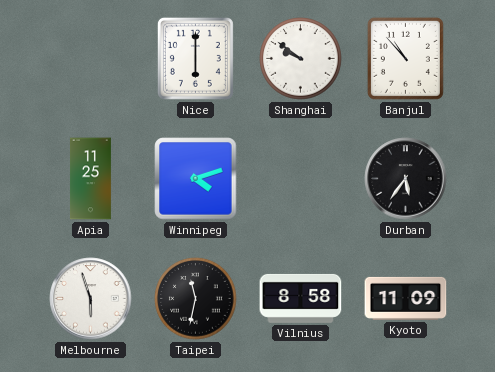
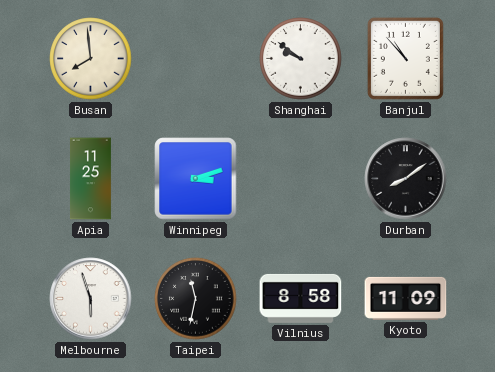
Busan: none -> 7:59 (91, 59)
Nice: 6:00 -> none (195, 58)
Winnipeg: 4:12 -> 3:12 (196, 179)
Durban: 5:36 -> 8:09 (406, 179)
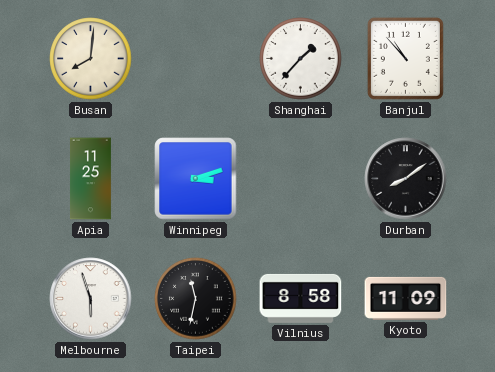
Busan: 7:59 -> 8:01 (91, 59)
Shanghai: 9:51 -> 1:37 (301, 59)
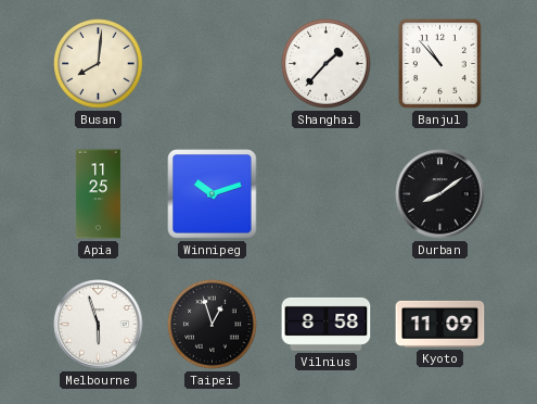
Winnipeg: 3:12 -> 10:12 (213, 194)
Taipei: 11:32 -> 12:57 (213, 325)
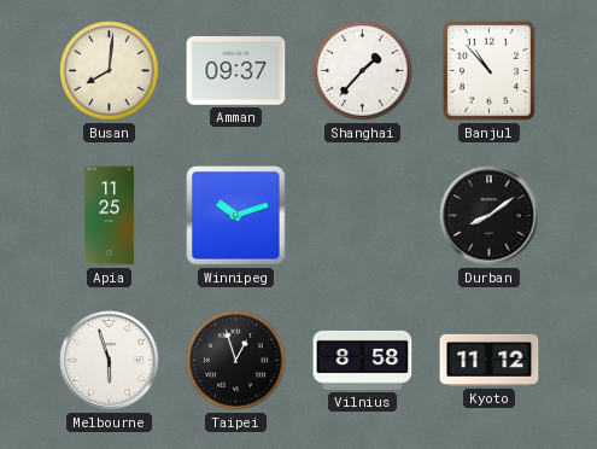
Amman: none -> 09:37 (236, 71)
Kyoto: 11:09 -> 11:12 (490, 360)
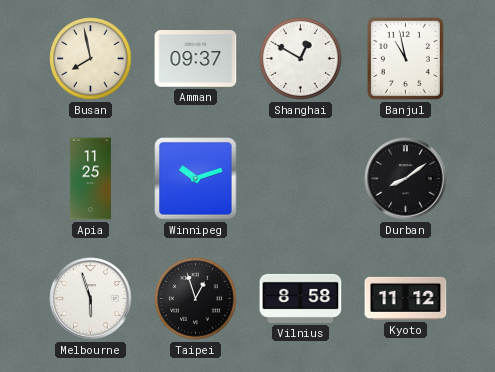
Busan: 8:01 -> 7:58 (91, 59)
Shanghai: 1:37 -> 12:50 (301, 59)
Banjul: 10:53 -> 10:58 (405, 58)
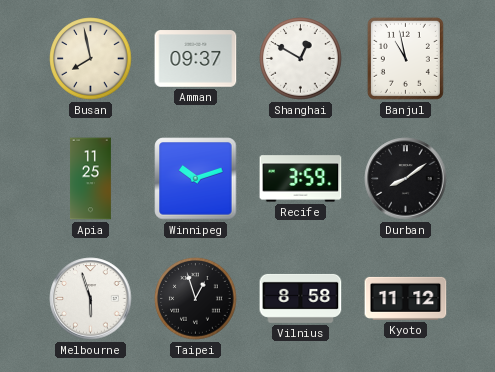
Recife: none -> 3:59 (301, 179)
